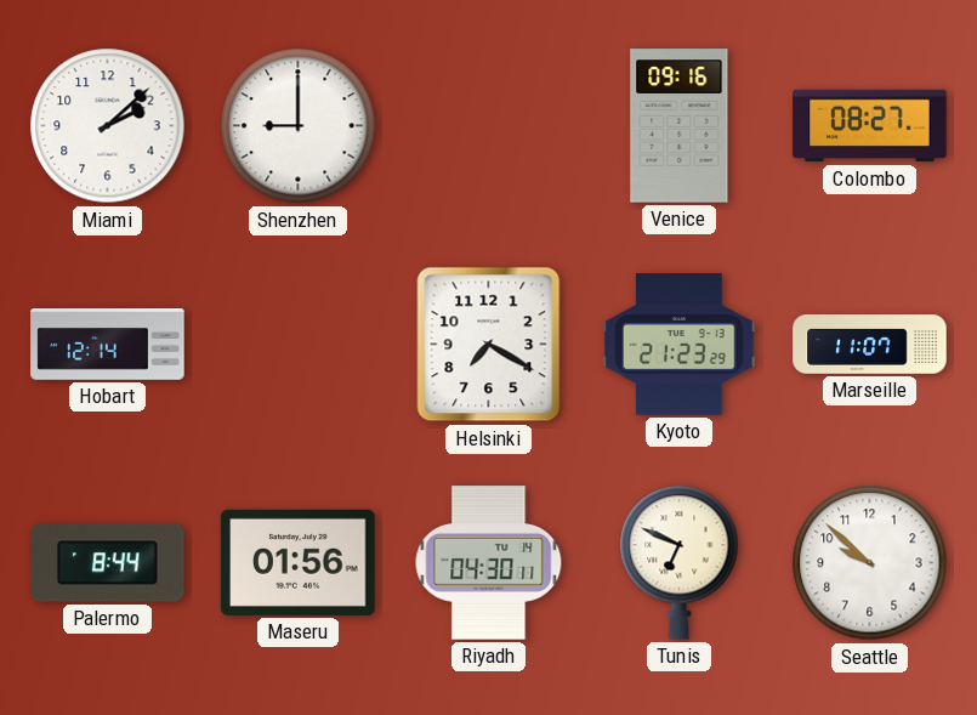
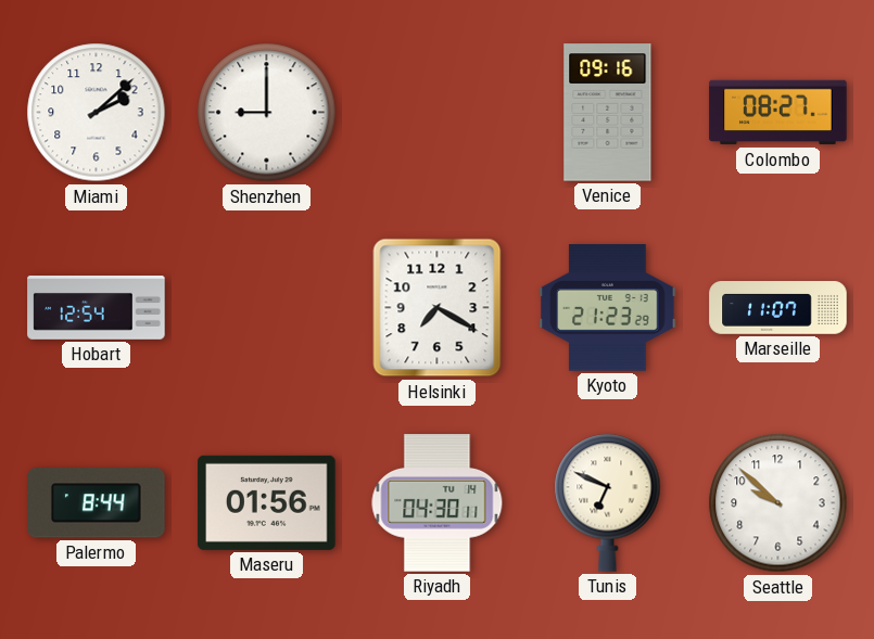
Hobart: 12:14 -> 12:54 (97, 308)
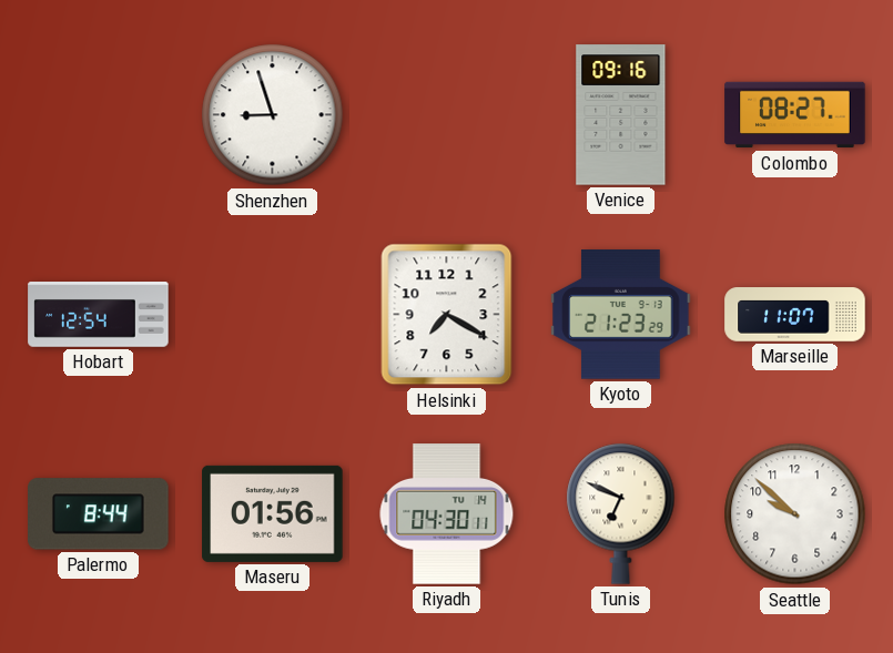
Miami: 2:08 -> none (97, 113)
Shenzhen: 9:00 -> 8:57 (273, 115)
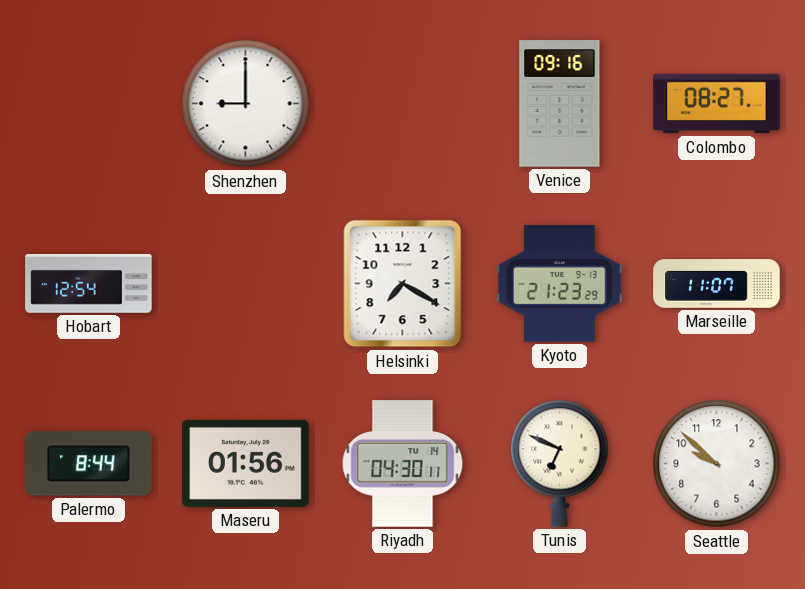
Shenzhen: 8:57 -> 9:00 (246, 104)
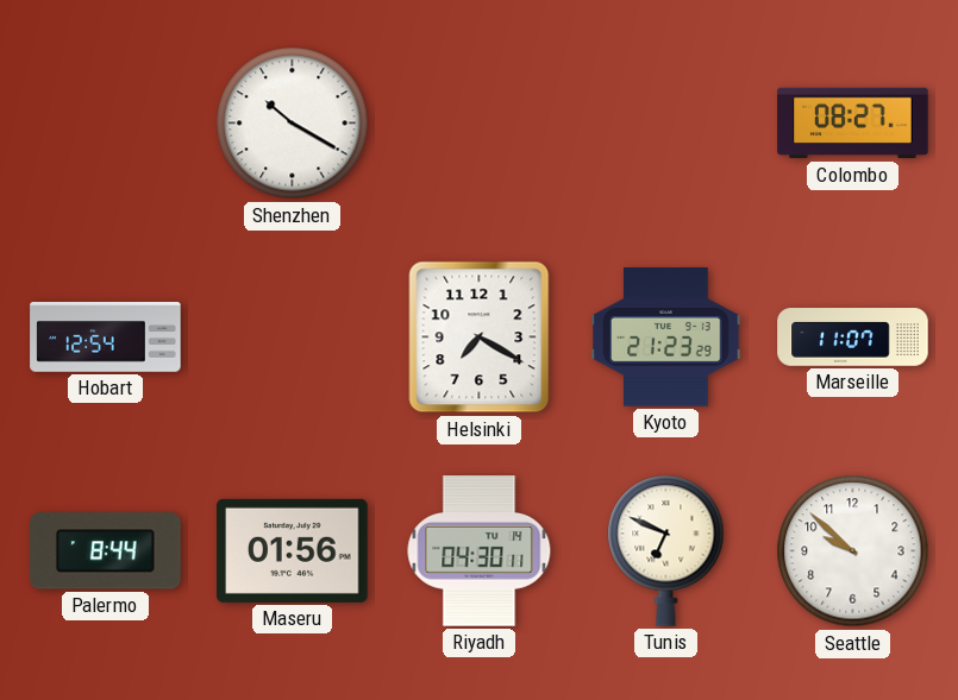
Shenzhen: 9:00 -> 10:20 (293, 124)
Venice: 09:16 -> none (560, 104)
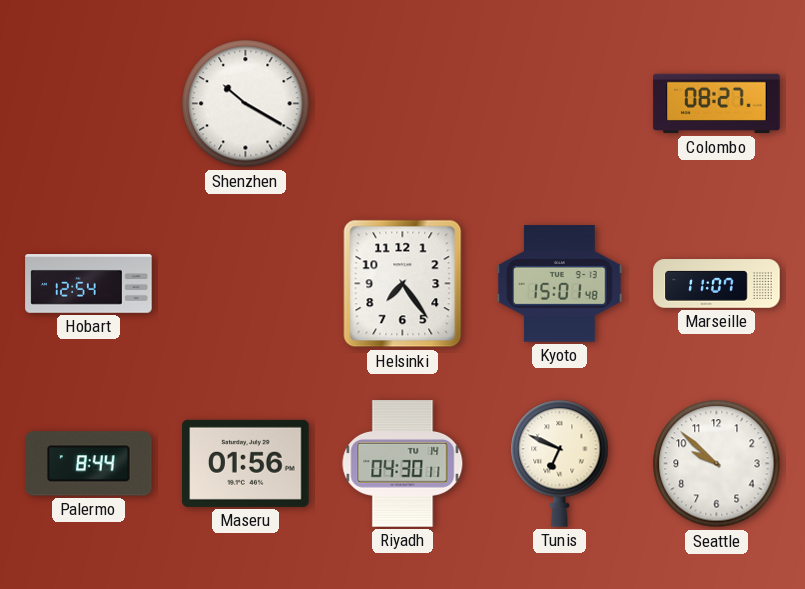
Helsinki: 7:20 -> 7:24 (403, 284)
Kyoto: 21:23 -> 15:01 (560, 284)
